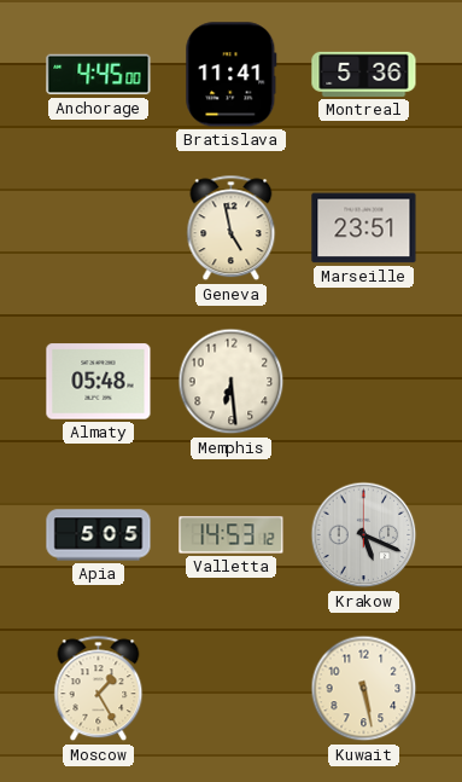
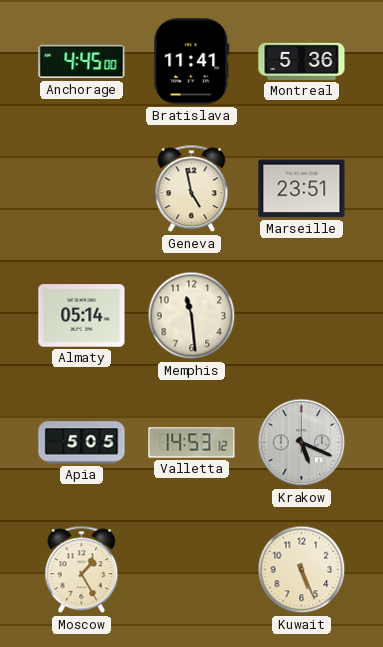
Almaty: 05:48 -> 05:14 (82, 316)
Memphis: 6:29 -> 11:29 (192, 316)
Kuwait: 5:28 -> 5:26 (302, 570)
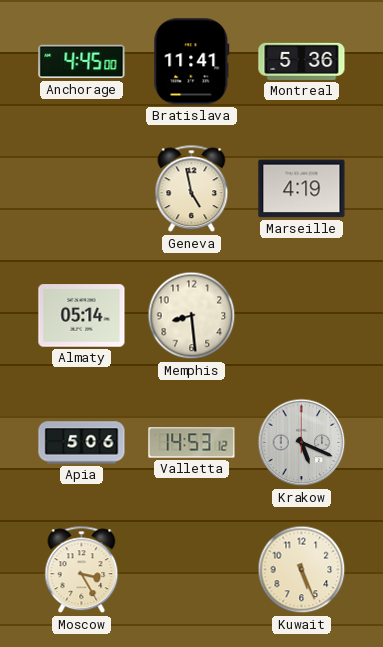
Marseille: 23:51 -> 4:19 (302, 189)
Memphis: 11:29 -> 8:29 (192, 316)
Apia: 5:05 -> 5:06 (82, 443)
Moscow: 1:25 -> 3:25 (82, 570)
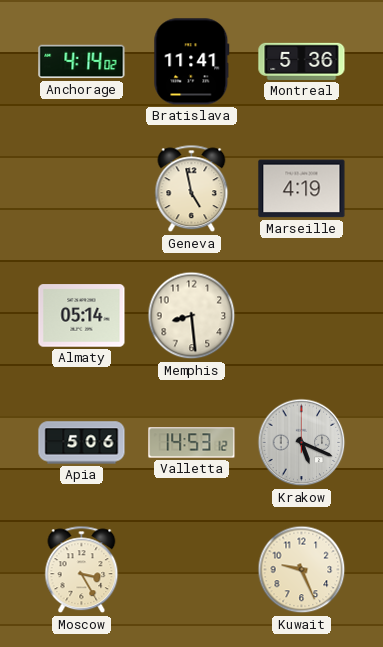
Anchorage: 4:45 -> 4:14 (82, 62)
Kuwait: 5:26 -> 9:26 (302, 570)
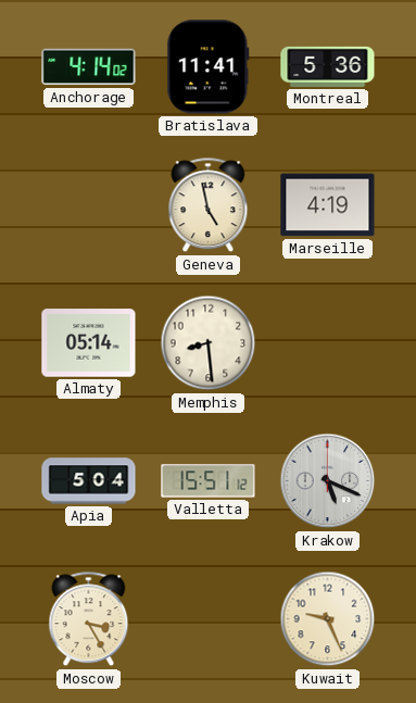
Apia: 5:06 -> 5:04 (89, 481)
Valletta: 14:53 -> 15:51 (209, 481)
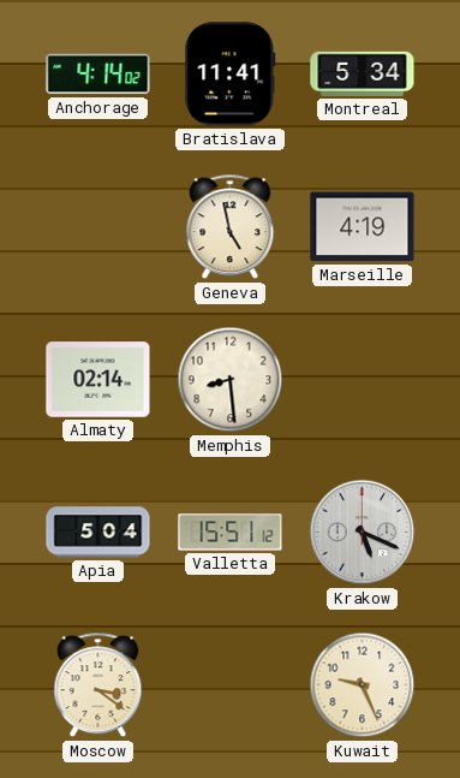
Montreal: 5:36 -> 5:34 (363, 73)
Almaty: 05:14 -> 02:14 (98, 380)
Moscow: 3:25 -> 3:21 (98, 685)
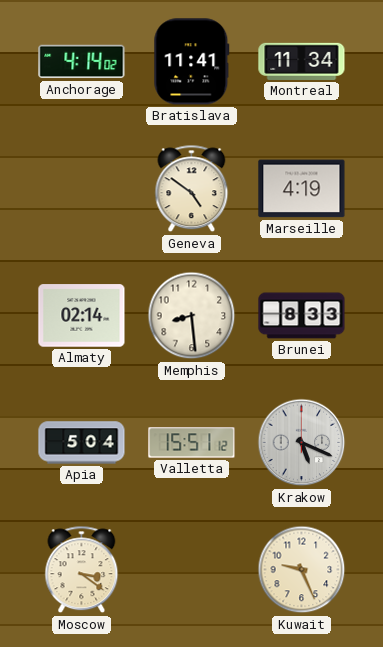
Montreal: 5:34 -> 11:34 (302, 61)
Geneva: 4:58 -> 4:51 (192, 189)
Brunei: none -> 8:33 (302, 316)
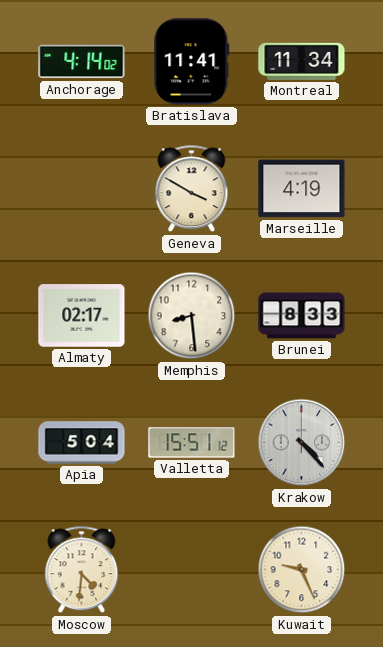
Geneva: 4:51 -> 3:50 (192, 189)
Almaty: 02:14 -> 02:17 (82, 316)
Krakow: 5:19 -> 4:23 (302, 443)
Moscow: 3:21 -> 4:31 (82, 570)
